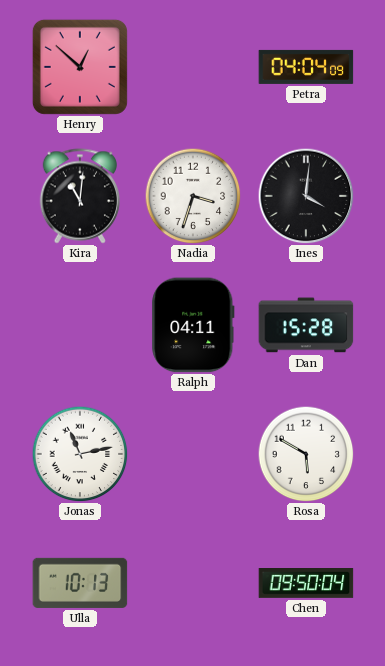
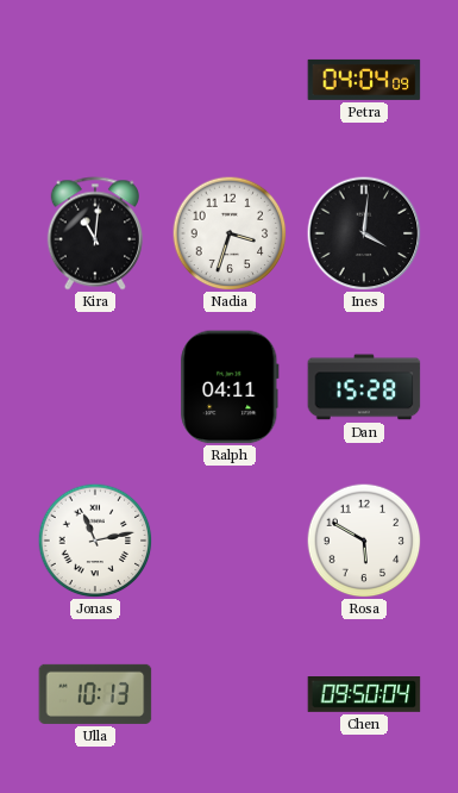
Henry: 12:52 -> none (80, 67)
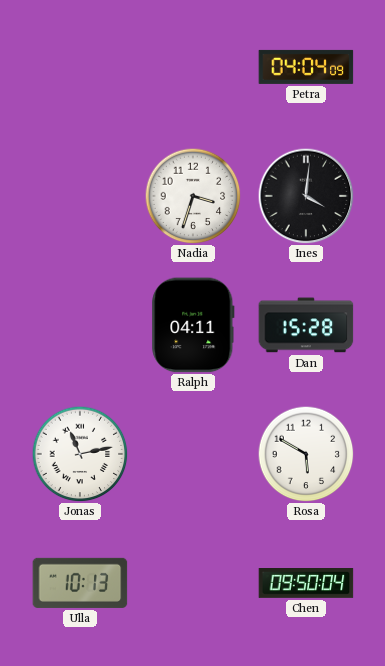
Kira: 11:01 -> none (94, 233)
